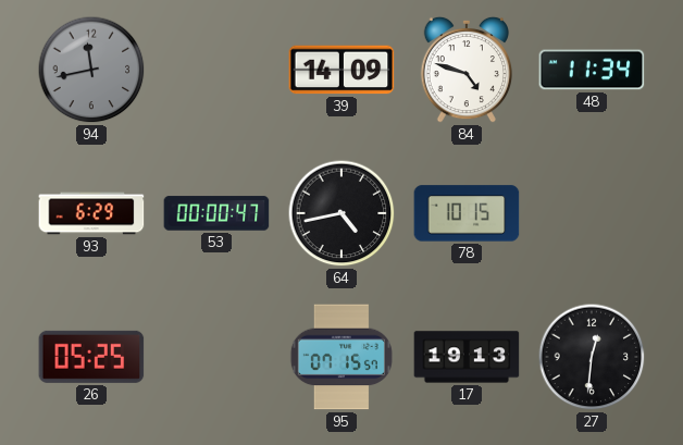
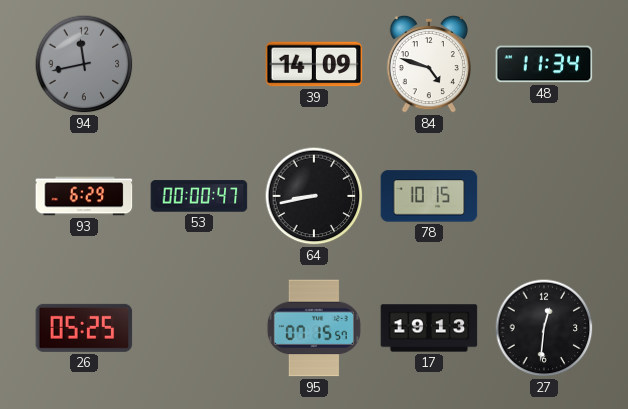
64: 4:43 -> 8:43 (314, 196)
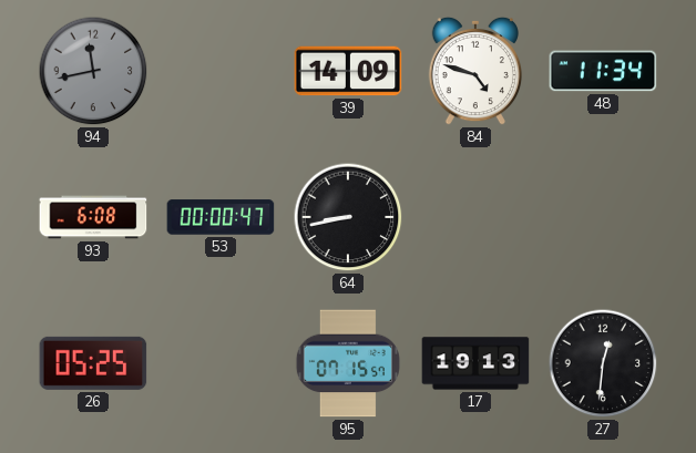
93: 6:29 -> 6:08 (93, 217)
78: 10:15 -> none (429, 196)
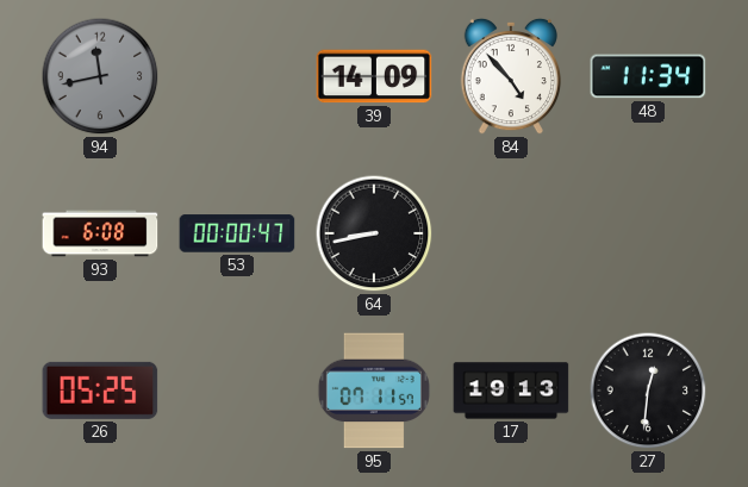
84: 4:48 -> 4:53 (510, 76)
95: 07:15 -> 07:11 (374, 391)
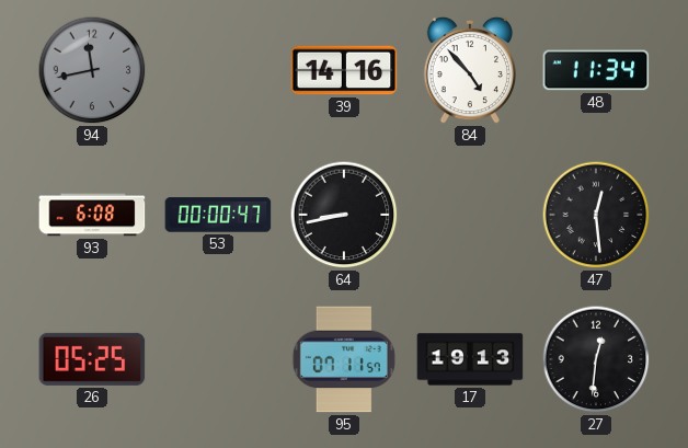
39: 14:09 -> 14:16 (344, 70)
47: none -> 12:29 (596, 215)
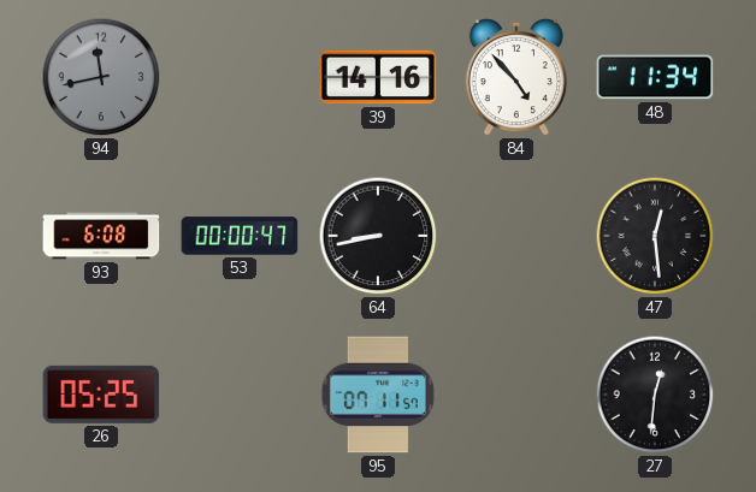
17: 19:13 -> none (470, 359)
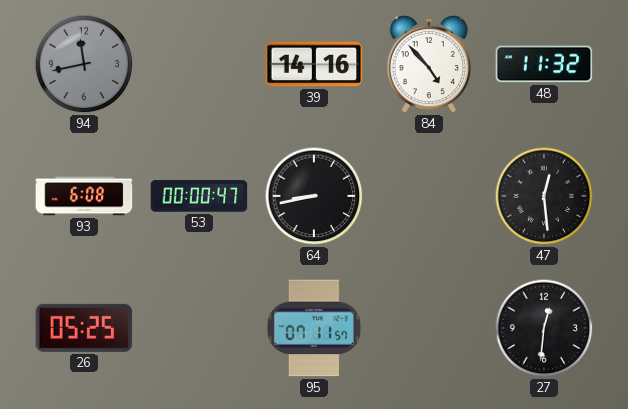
48: 11:34 -> 11:32 (544, 64)
